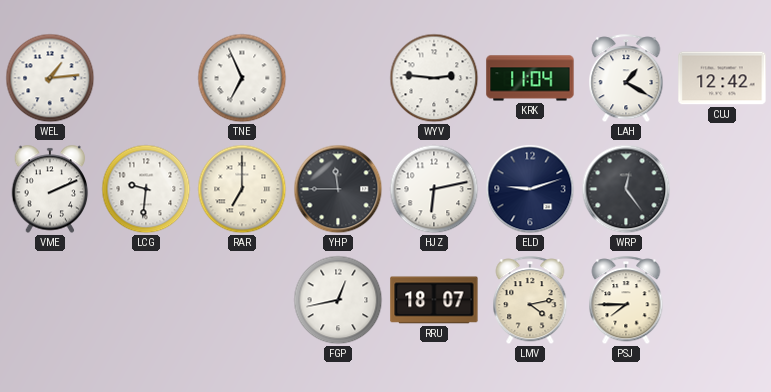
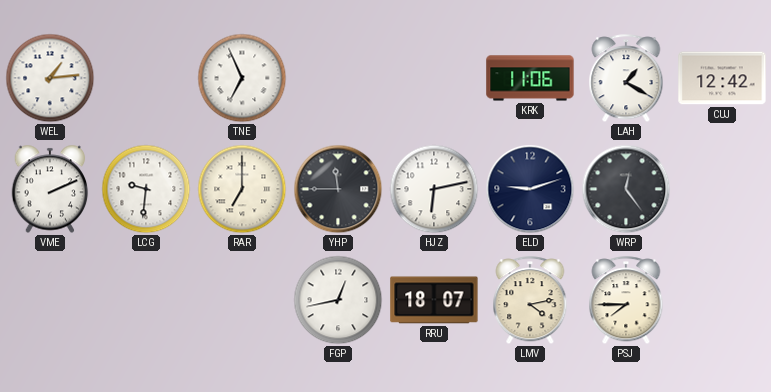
WYV: 2:46 -> none (434, 78)
KRK: 11:04 -> 11:06 (530, 78)
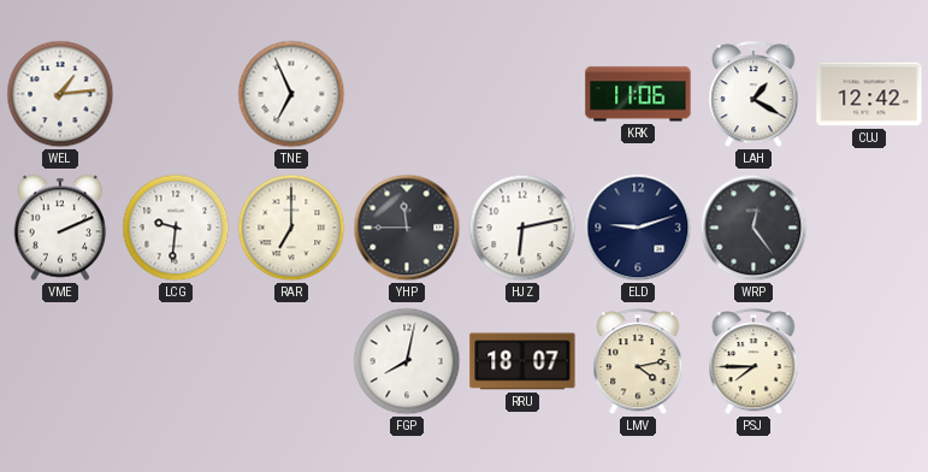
FGP: 12:43 -> 8:02 (407, 361)
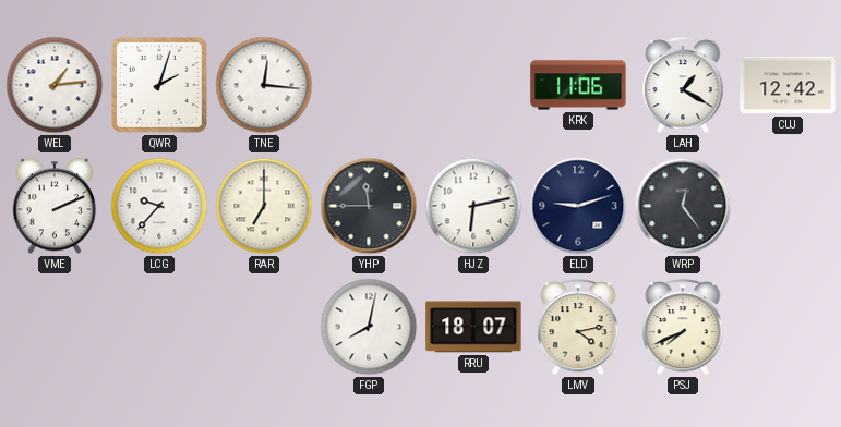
QWR: none -> 2:03 (159, 85)
TNE: 6:56 -> 12:16 (264, 85)
LCG: 9:31 -> 9:37 (159, 206)
PSJ: 7:45 -> 7:41 (683, 328)
